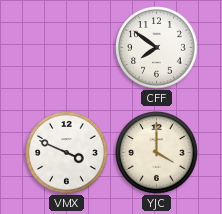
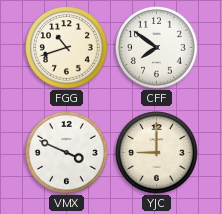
FGG: none -> 10:42 (67, 48)
YJC: 4:00 -> 9:00 (157, 153)
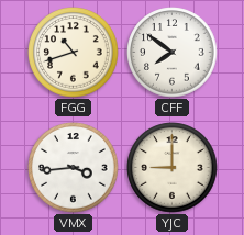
VMX: 3:49 -> 3:44 (74, 168)
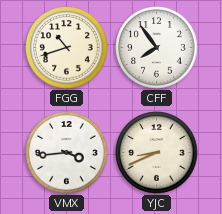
CFF: 7:51 -> 7:54 (157, 48)
YJC: 9:00 -> 8:41 (157, 153)
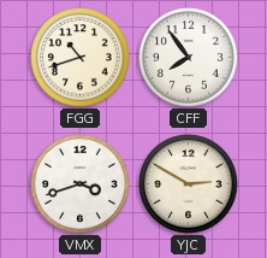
VMX: 3:44 -> 3:42 (81, 184)
YJC: 8:41 -> 2:50 (189, 184)
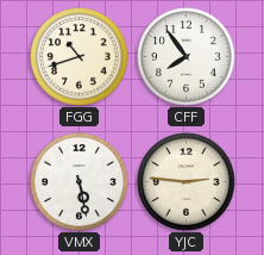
VMX: 3:42 -> 5:28 (80, 182)
YJC: 2:50 -> 2:46 (187, 182)
